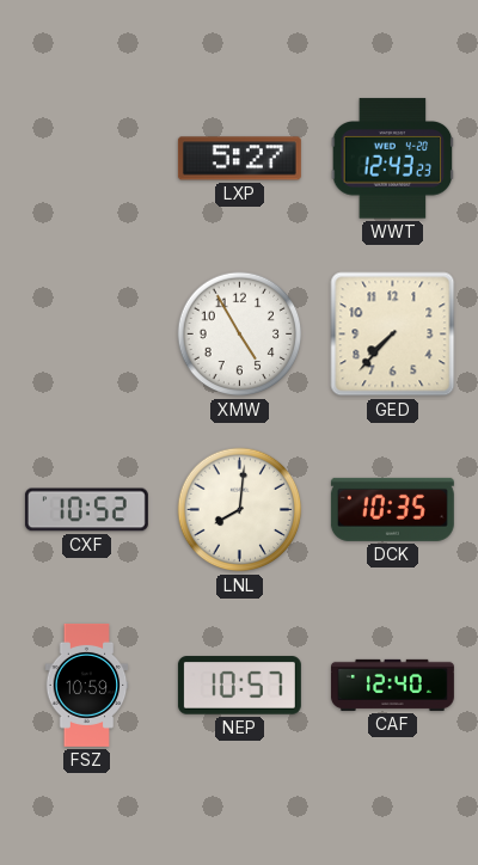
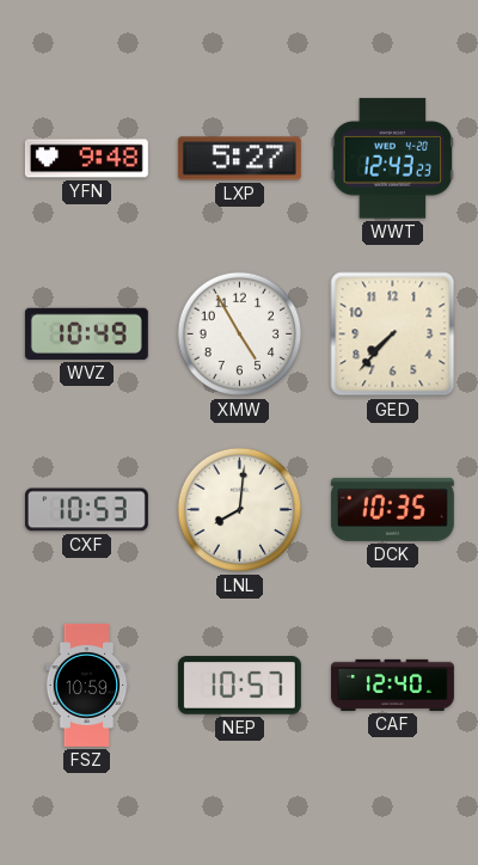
YFN: none -> 9:48 (86, 159)
WVZ: none -> 10:49 (86, 333)
CXF: 10:52 -> 10:53 (86, 510)
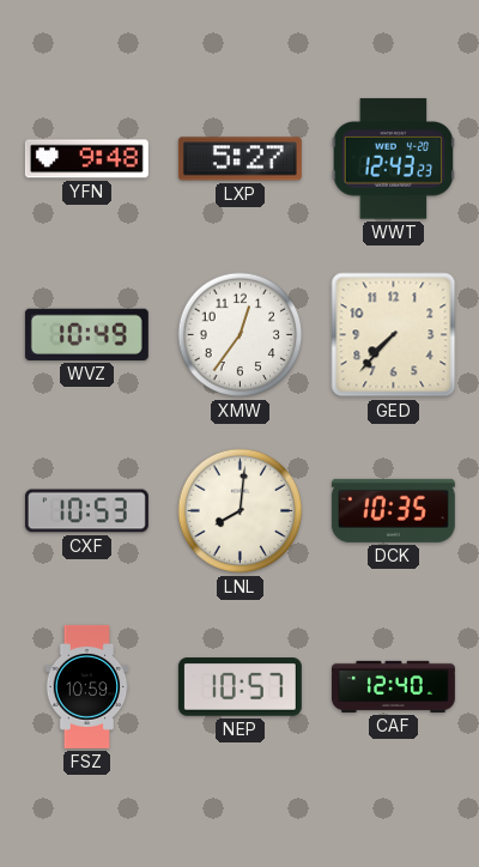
XMW: 4:55 -> 12:36 (241, 335)
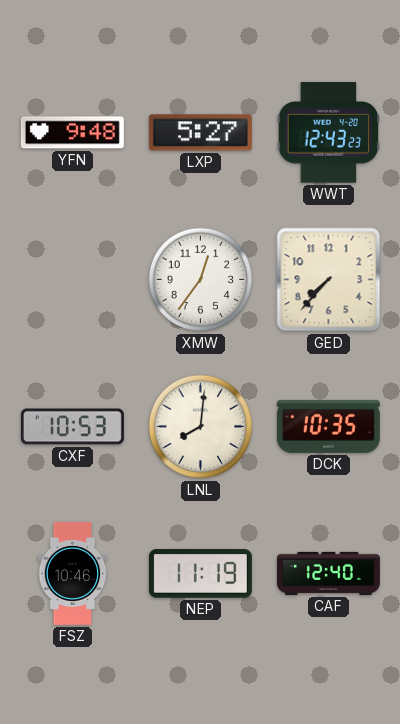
WVZ: 10:49 -> none (86, 334)
FSZ: 10:59 -> 10:46 (73, 573)
NEP: 10:57 -> 11:19 (200, 574)
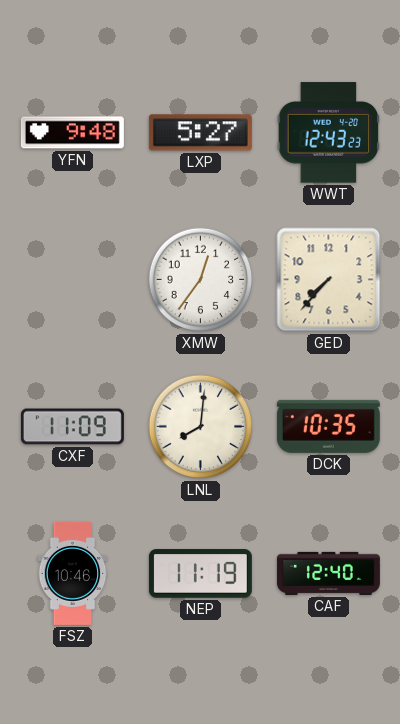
CXF: 10:53 -> 11:09 (72, 427)
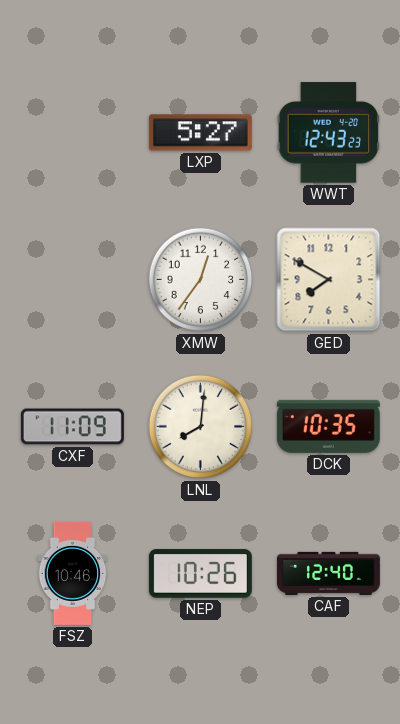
YFN: 9:48 -> none (72, 133)
GED: 7:37 -> 7:50 (329, 280)
NEP: 11:19 -> 10:26 (200, 574)
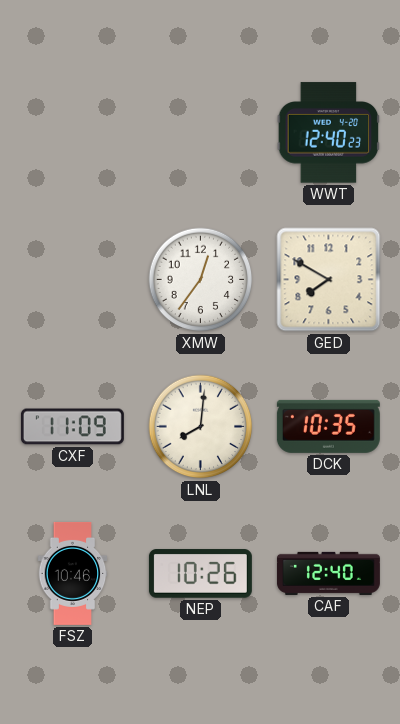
LXP: 5:27 -> none (200, 133)
WWT: 12:43 -> 12:40 (329, 133)
